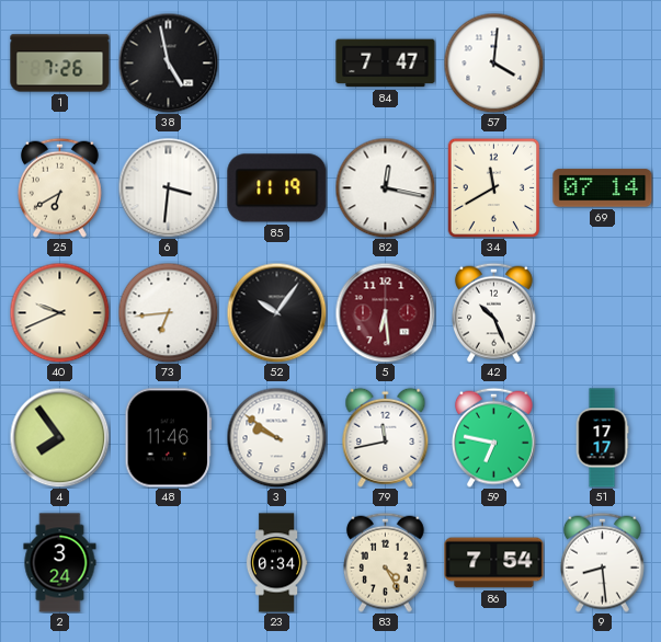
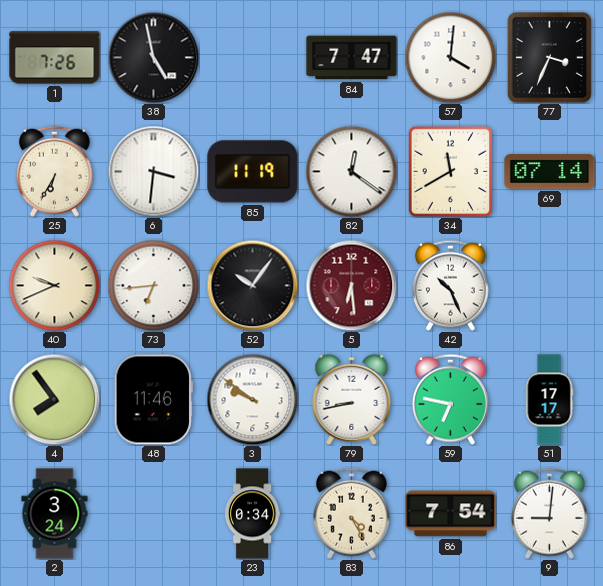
77: none -> 3:34 (549, 57)
25: 6:40 -> 6:35 (54, 171)
82: 12:17 -> 12:21 (351, 171)
79: 11:43 -> 8:43 (352, 399)
9: 8:29 -> 9:01 (549, 513)
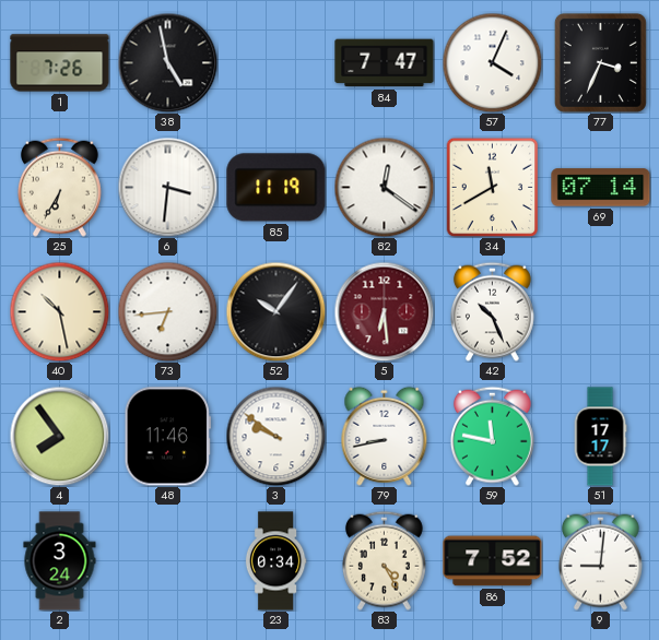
57: 4:01 -> 4:04 (492, 62)
40: 9:41 -> 10:28 (59, 311)
59: 6:47 -> 11:47 (492, 436)
86: 7:54 -> 7:52 (493, 561)
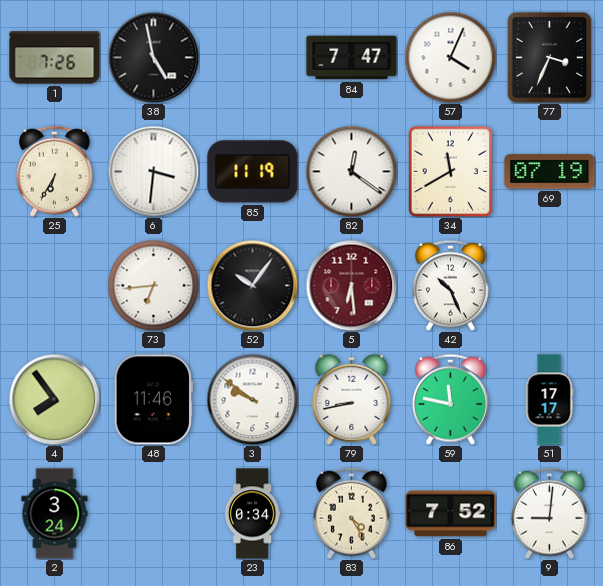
69: 07:14 -> 07:19 (550, 172)
40: 10:28 -> none (59, 311)
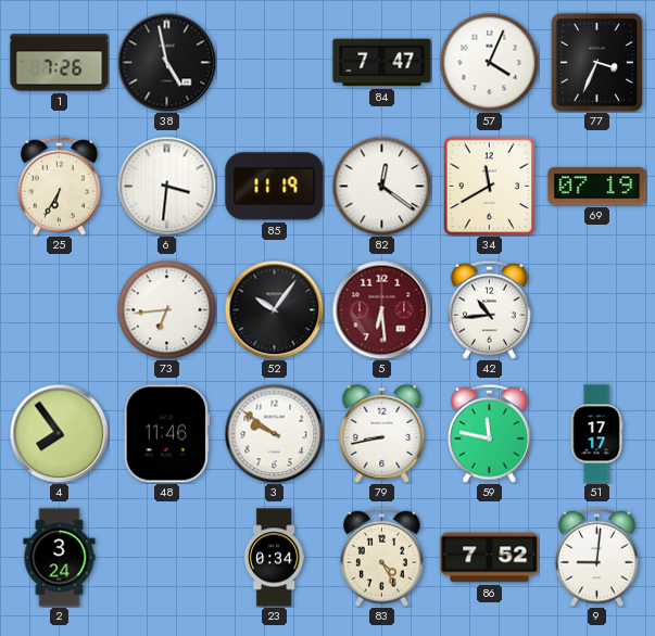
42: 10:26 -> 10:44 (489, 309)
